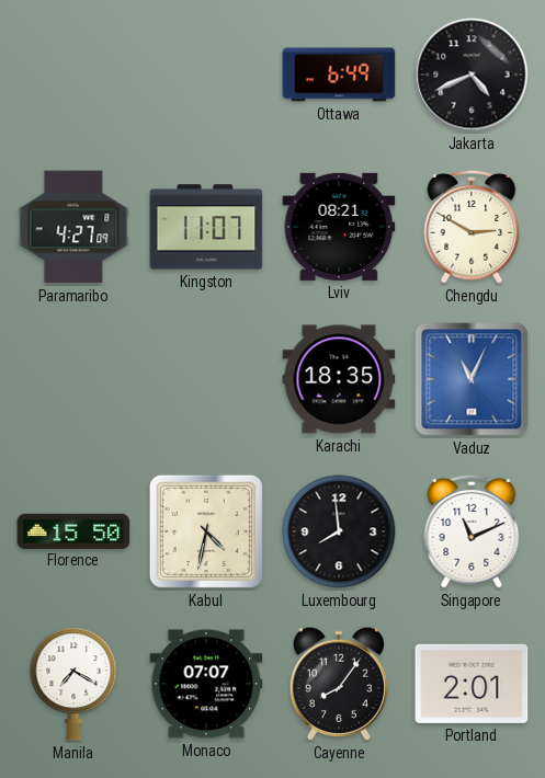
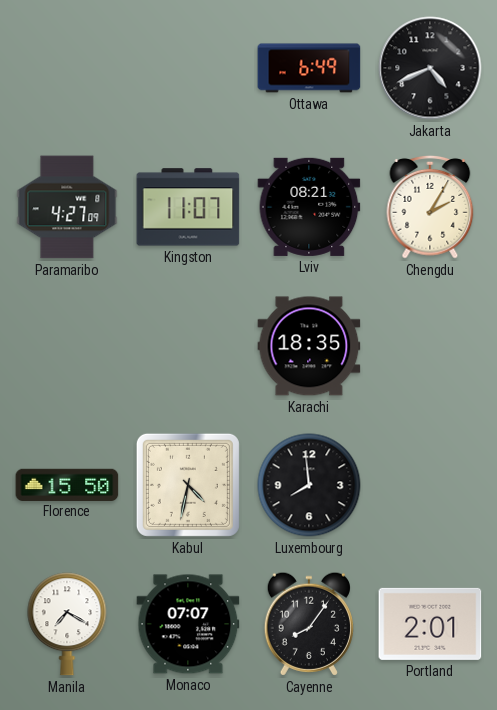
Chengdu: 2:50 -> 2:05 (430, 207)
Vaduz: 11:04 -> none (472, 379)
Singapore: 11:11 -> none (472, 531)
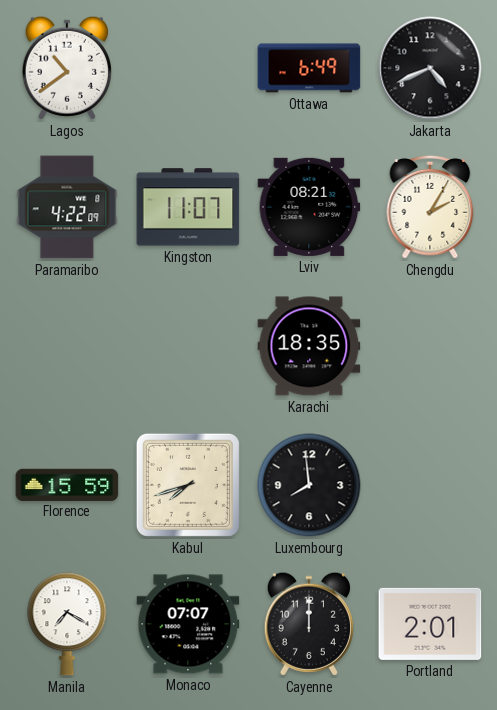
Lagos: none -> 10:39 (67, 68)
Paramaribo: 4:27 -> 4:22 (67, 207)
Florence: 15:50 -> 15:59 (67, 484)
Kabul: 4:32 -> 7:42 (188, 485)
Cayenne: 8:06 -> 12:00 (309, 624)
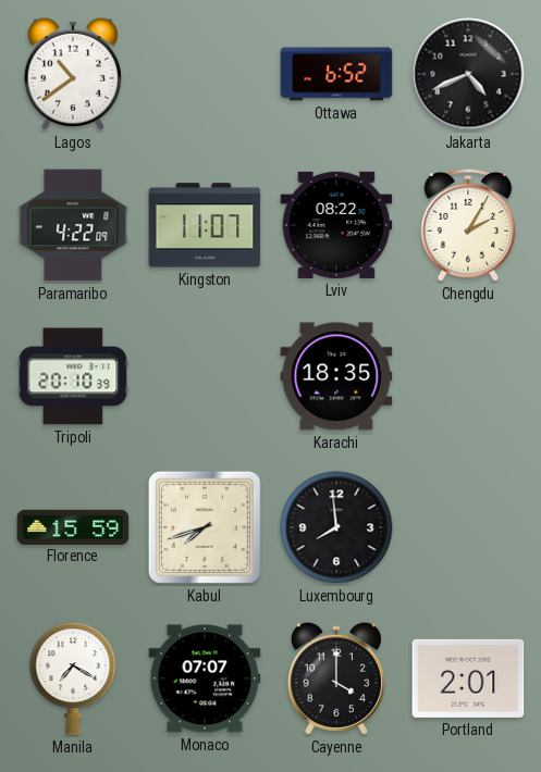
Ottawa: 6:49 -> 6:52 (336, 74)
Lviv: 08:21 -> 08:22 (336, 225)
Tripoli: none -> 20:10 (73, 376)
Cayenne: 12:00 -> 4:00 (336, 678)
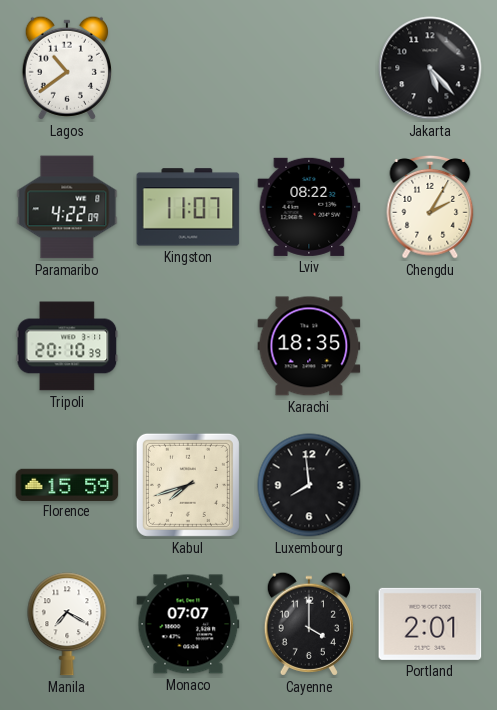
Ottawa: 6:52 -> none (336, 74)
Jakarta: 4:41 -> 5:23 (430, 68)
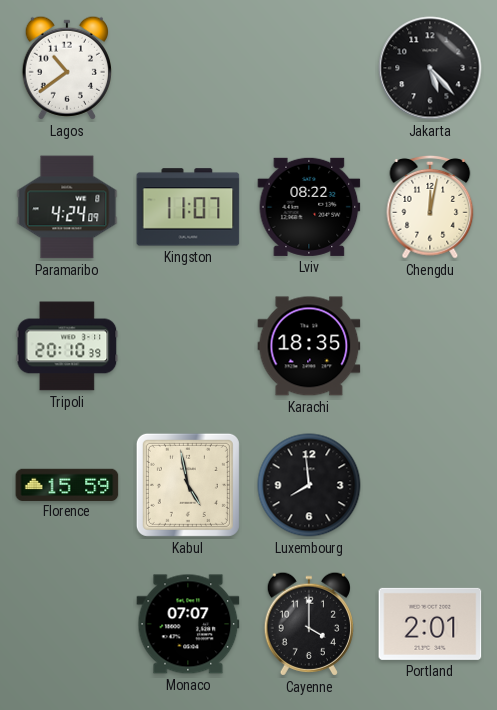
Paramaribo: 4:22 -> 4:24 (67, 207)
Chengdu: 2:05 -> 12:02 (430, 207)
Kabul: 7:42 -> 4:58 (188, 485)
Manila: 7:20 -> none (67, 624)
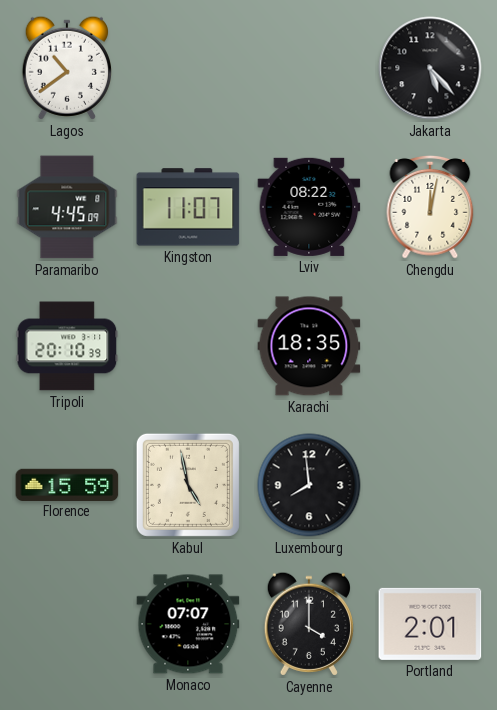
Paramaribo: 4:24 -> 4:45 (67, 207)
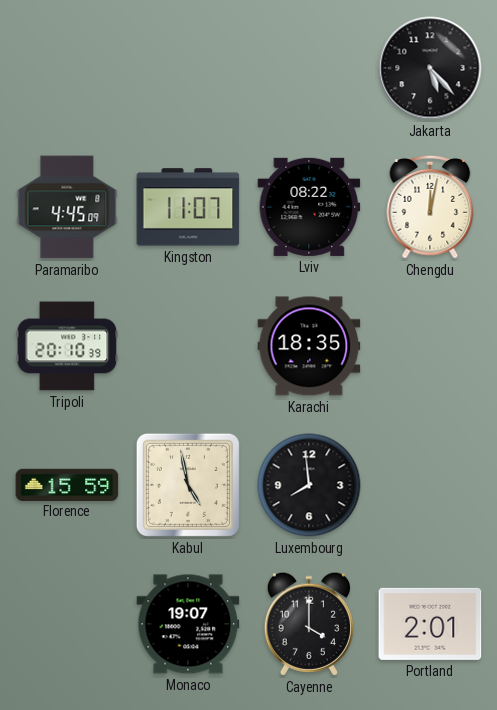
Lagos: 10:39 -> none (67, 68)
Monaco: 07:07 -> 19:07 (188, 624)
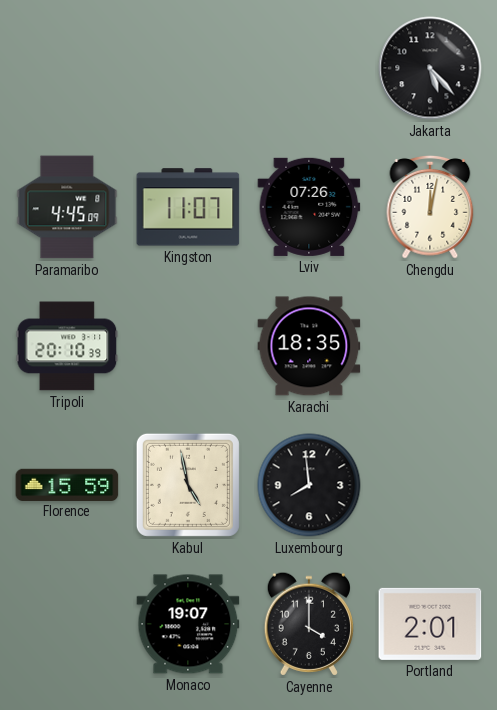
Lviv: 08:22 -> 07:26 (309, 207)
